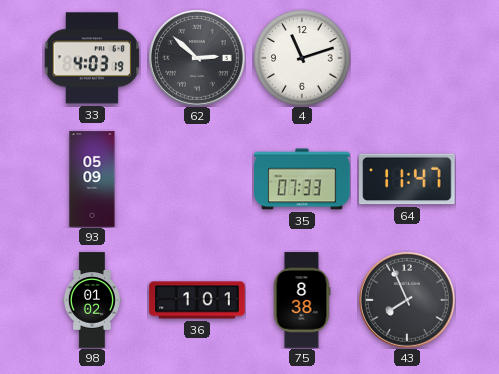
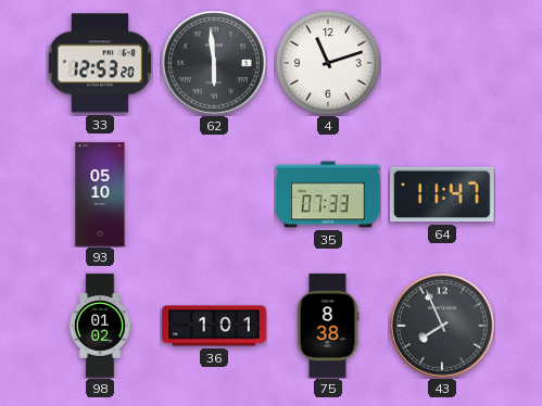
33: 4:03 -> 12:53 (100, 63)
62: 2:52 -> 5:59 (215, 64)
93: 05:09 -> 05:10 (100, 194)
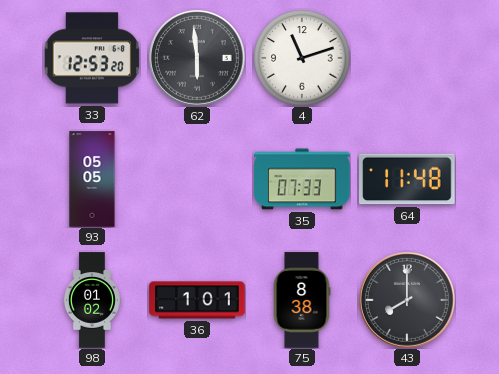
93: 05:10 -> 05:05 (92, 179)
64: 11:47 -> 11:48 (407, 179)
43: 7:56 -> 8:00 (408, 301)
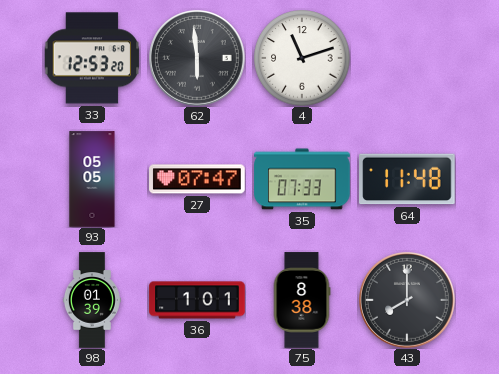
27: none -> 07:47 (197, 179)
98: 01:02 -> 01:39 (92, 300)
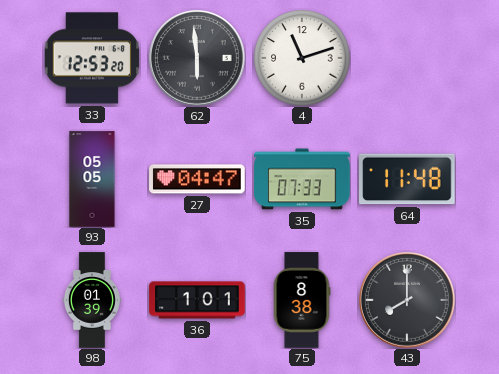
27: 07:47 -> 04:47 (197, 179)
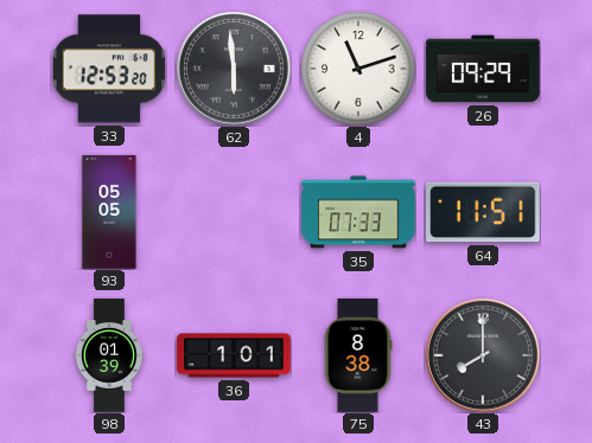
26: none -> 09:29 (483, 69)
27: 04:47 -> none (197, 179)
64: 11:48 -> 11:51 (483, 212)
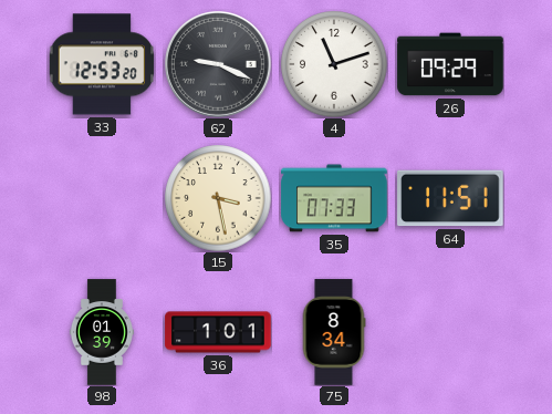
62: 5:59 -> 9:19 (219, 65)
93: 05:05 -> none (109, 212)
15: none -> 3:28 (218, 198)
75: 8:38 -> 8:34 (334, 332)
43: 8:00 -> none (484, 357)
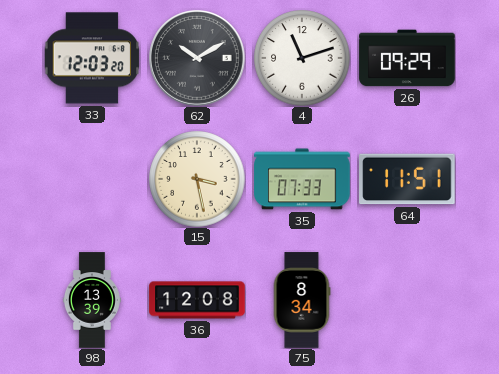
33: 12:53 -> 12:03 (92, 58)
62: 9:19 -> 10:10 (198, 59)
98: 01:39 -> 13:39 (92, 300)
36: 1:01 -> 12:08 (197, 300)
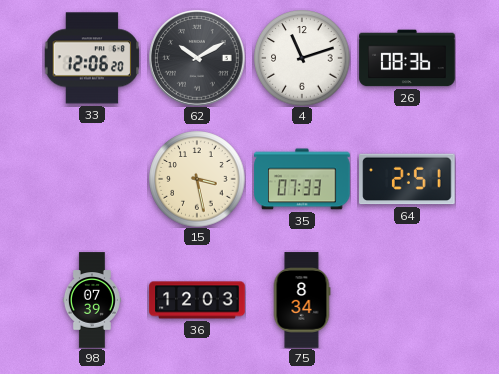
33: 12:03 -> 12:06 (92, 58)
26: 09:29 -> 08:36 (407, 58)
64: 11:51 -> 2:51 (407, 179)
98: 13:39 -> 07:39 (92, 300)
36: 12:08 -> 12:03 (197, 300)
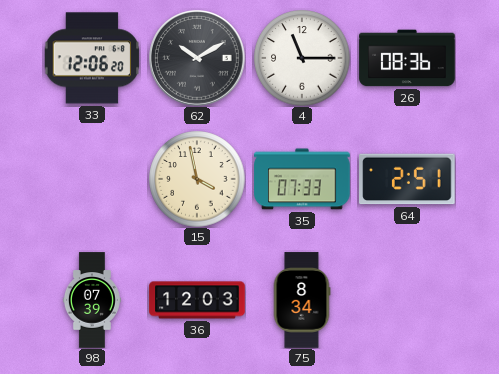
4: 11:12 -> 11:15 (302, 58)
15: 3:28 -> 3:58 (197, 179)
